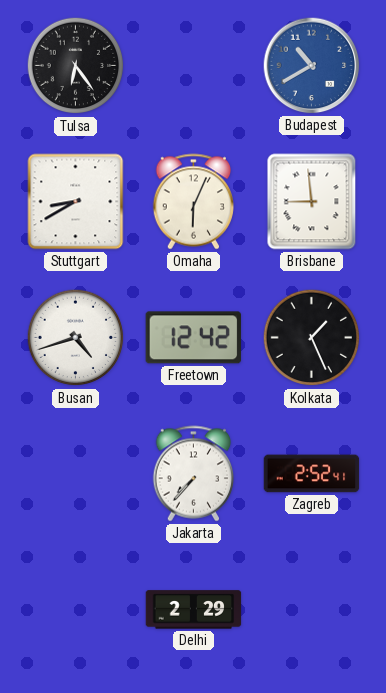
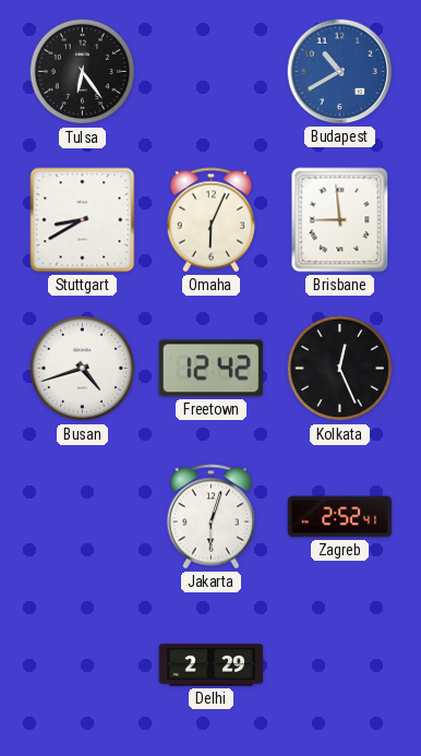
Kolkata: 1:26 -> 12:26 (340, 369)
Jakarta: 7:37 -> 6:03 (212, 517)
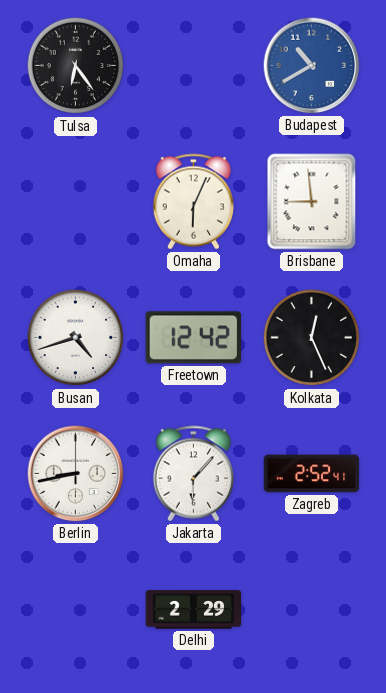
Stuttgart: 8:40 -> none (83, 220)
Berlin: none -> 8:43 (76, 474)
Jakarta: 6:03 -> 6:07 (194, 474)
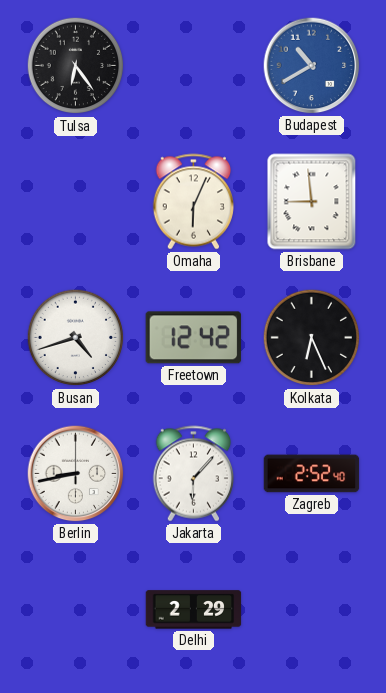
Kolkata: 12:26 -> 6:26 (312, 338)
Zagreb: 2:52:41 -> 2:52:40 (312, 474)
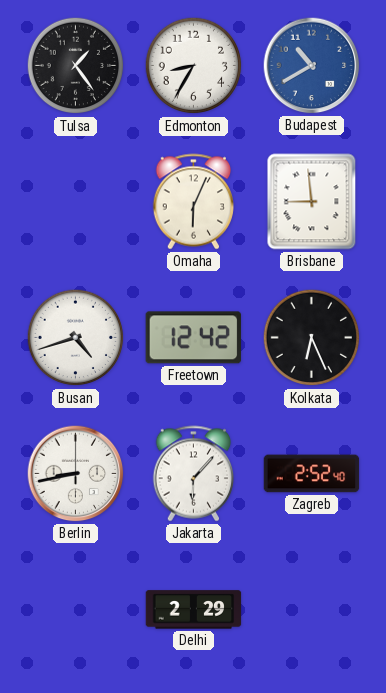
Tulsa: 6:24 -> 1:24 (76, 66)
Edmonton: none -> 8:35 (194, 66)
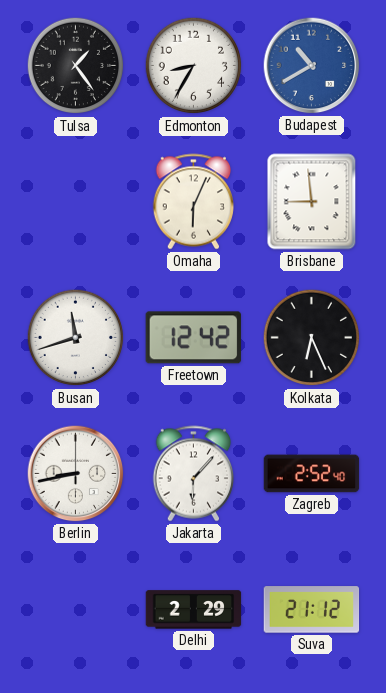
Busan: 4:42 -> 11:42 (76, 338)
Suva: none -> 21:12 (312, 610)
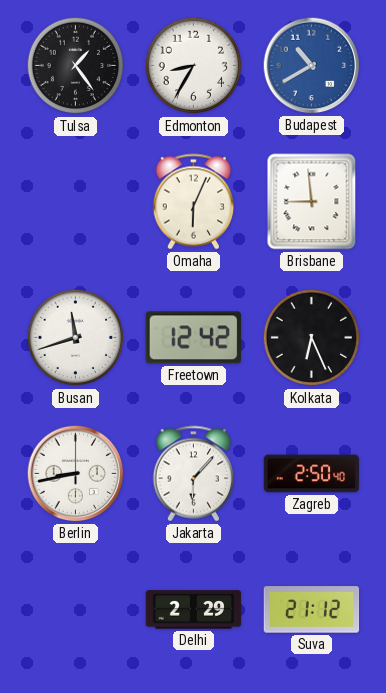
Zagreb: 2:52 -> 2:50 (312, 474)
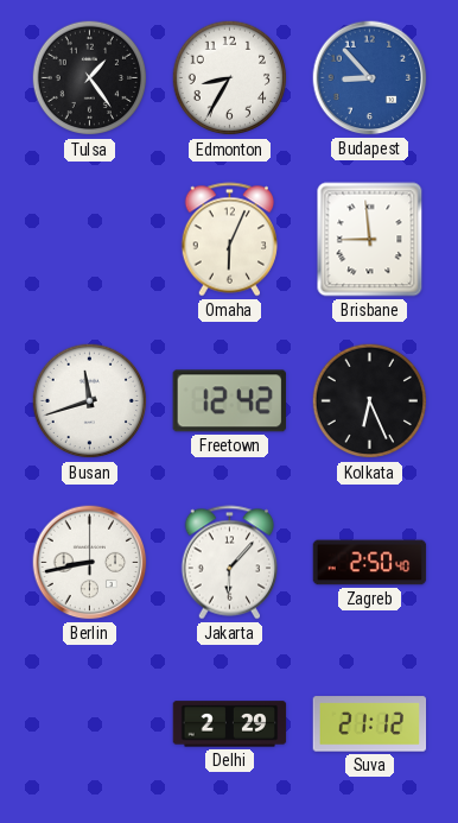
Budapest: 10:40 -> 8:53 (370, 78)
